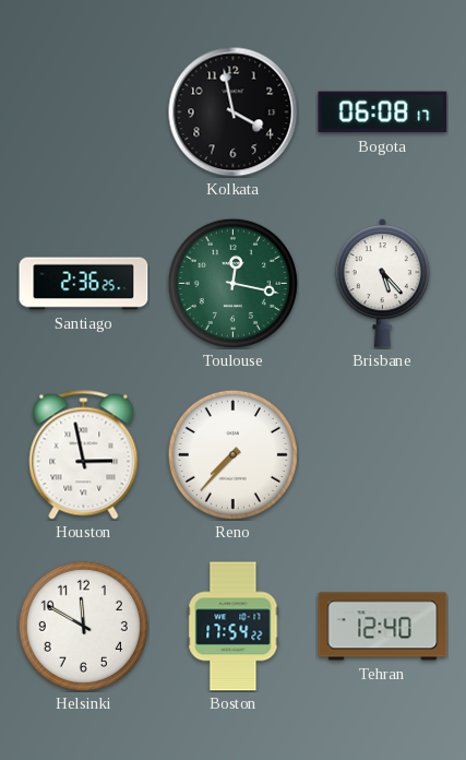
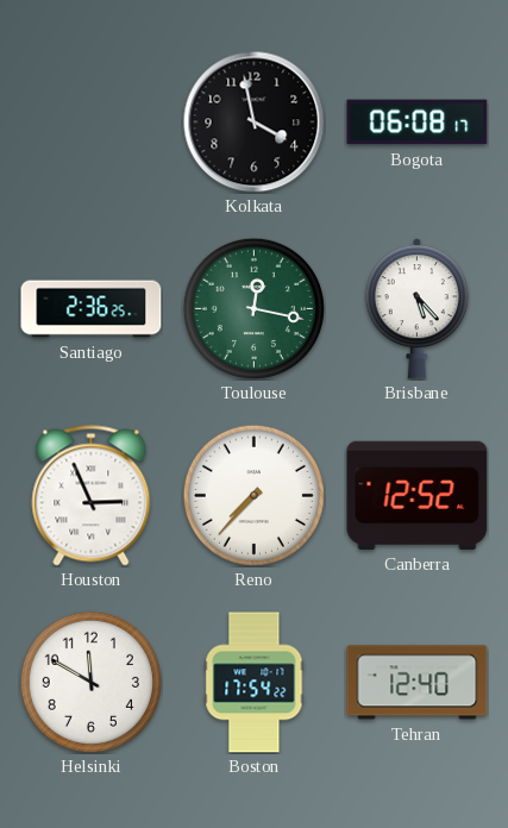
Houston: 2:58 -> 2:56 (92, 496)
Canberra: none -> 12:52 (418, 495)
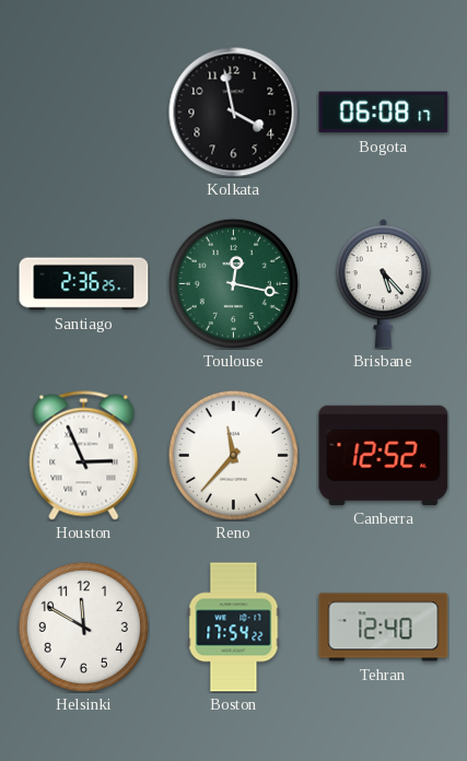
Reno: 7:37 -> 11:37 (233, 455)
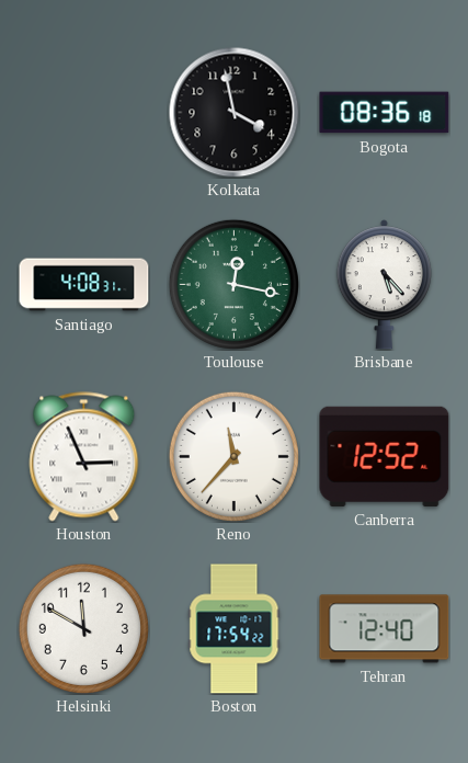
Bogota: 06:08 -> 08:36 (385, 113)
Santiago: 2:36 -> 4:08 (84, 285)
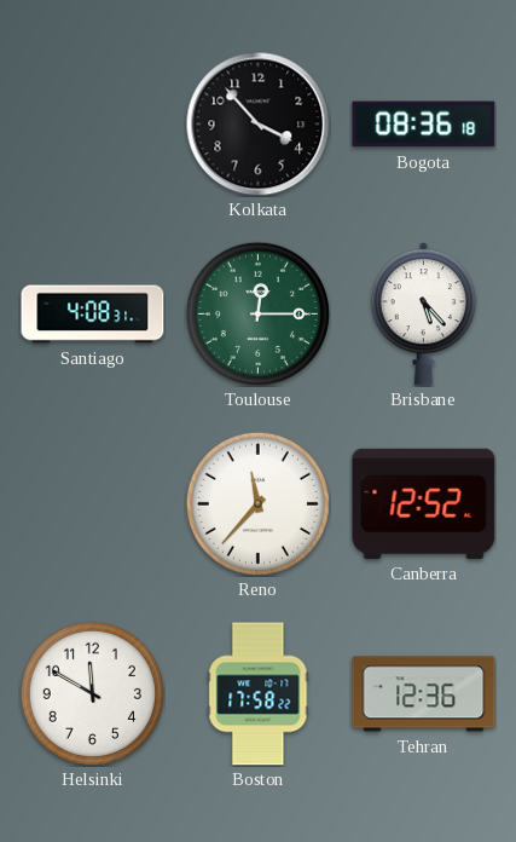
Kolkata: 3:58 -> 3:53 (259, 125)
Toulouse: 12:17 -> 12:15 (257, 313)
Houston: 2:56 -> none (84, 457)
Boston: 17:54 -> 17:58 (259, 694)
Tehran: 12:40 -> 12:36 (424, 694)
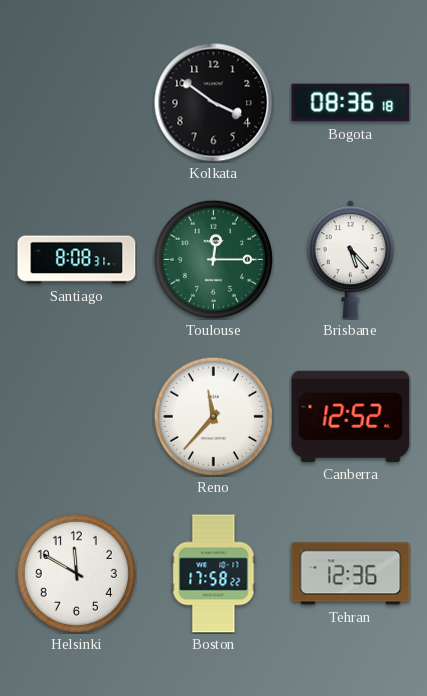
Kolkata: 3:53 -> 3:51 (214, 103)
Santiago: 4:08 -> 8:08 (77, 260)
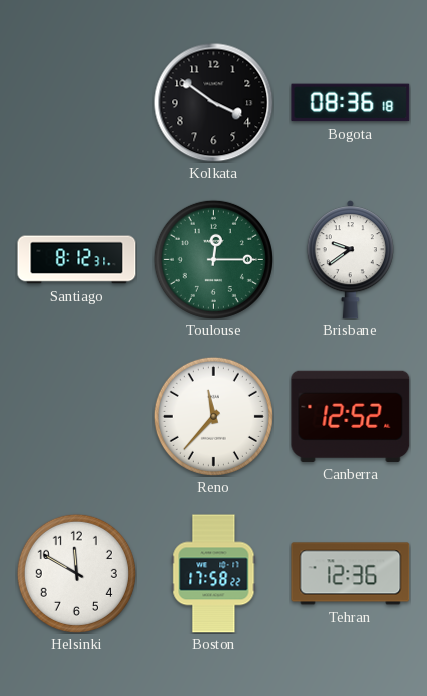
Santiago: 8:08 -> 8:12 (77, 260)
Brisbane: 5:23 -> 9:39 (350, 260)
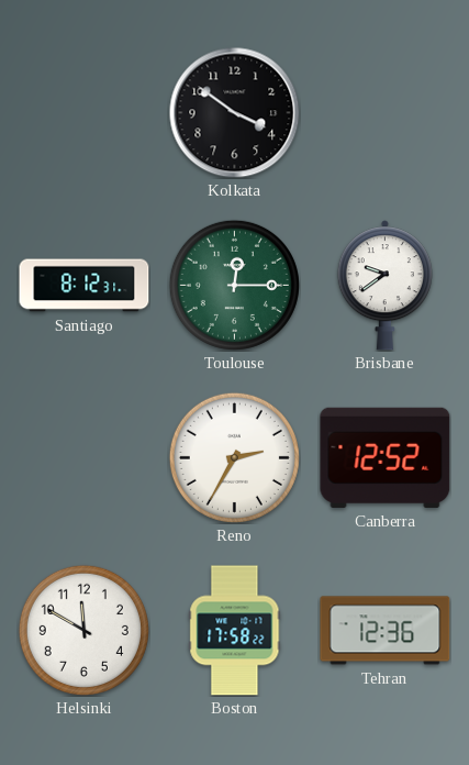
Bogota: 08:36 -> none (351, 103)
Reno: 11:37 -> 2:35 (234, 457)
